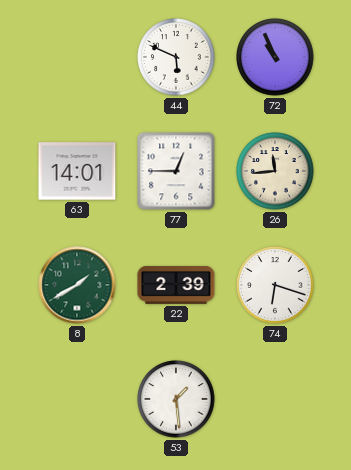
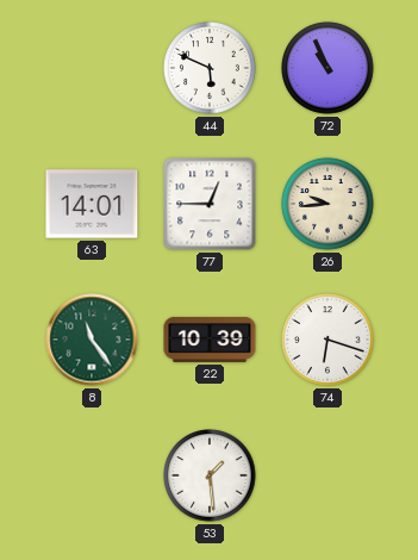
26: 11:44 -> 9:44 (327, 204)
8: 1:40 -> 11:24 (92, 340)
22: 2:39 -> 10:39 (210, 340)
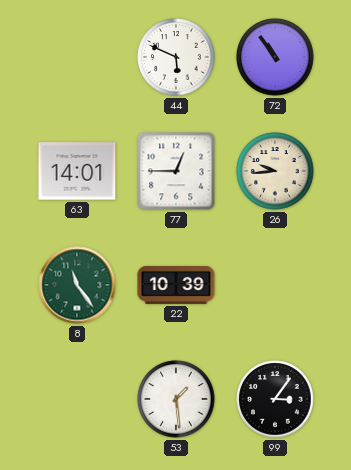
72: 10:56 -> 10:54 (275, 57)
74: 6:18 -> none (327, 340)
99: none -> 3:06 (275, 399)
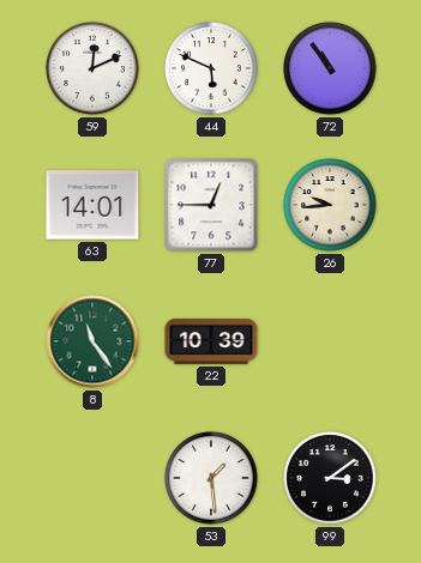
59: none -> 12:11 (92, 68)
99: 3:06 -> 3:09 (330, 478)
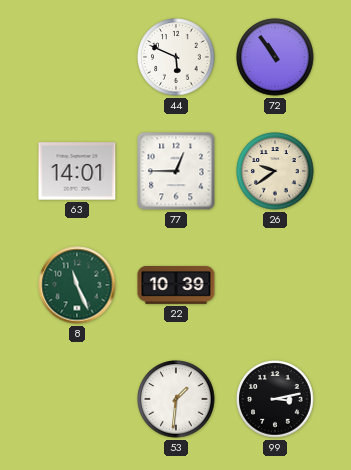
59: 12:11 -> none (92, 68)
26: 9:44 -> 9:39 (275, 171)
8: 11:24 -> 11:26 (77, 285)
53: 1:29 -> 1:31 (176, 399)
99: 3:09 -> 3:13 (275, 399)
